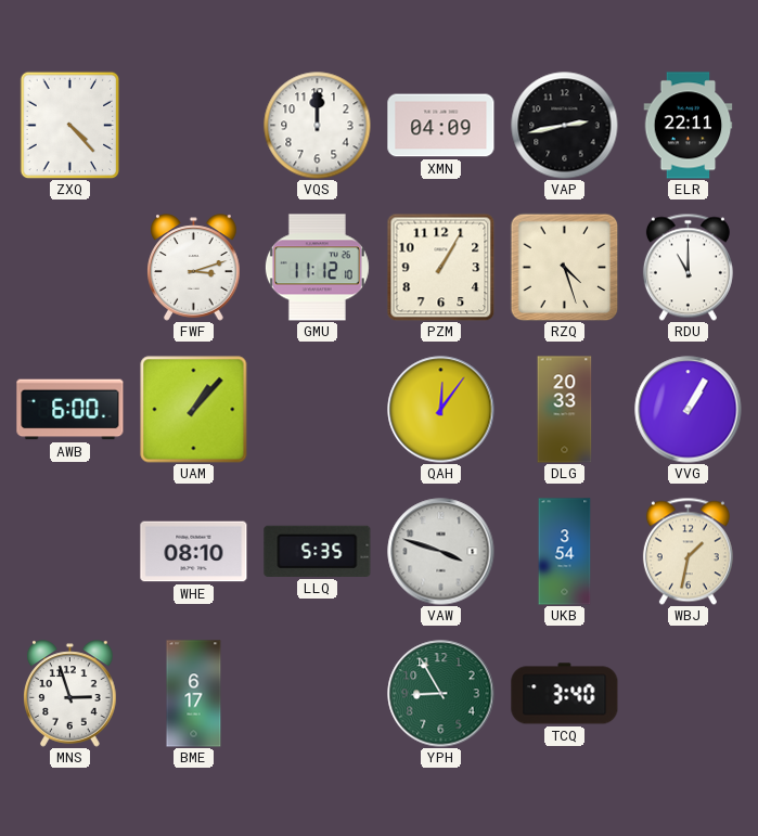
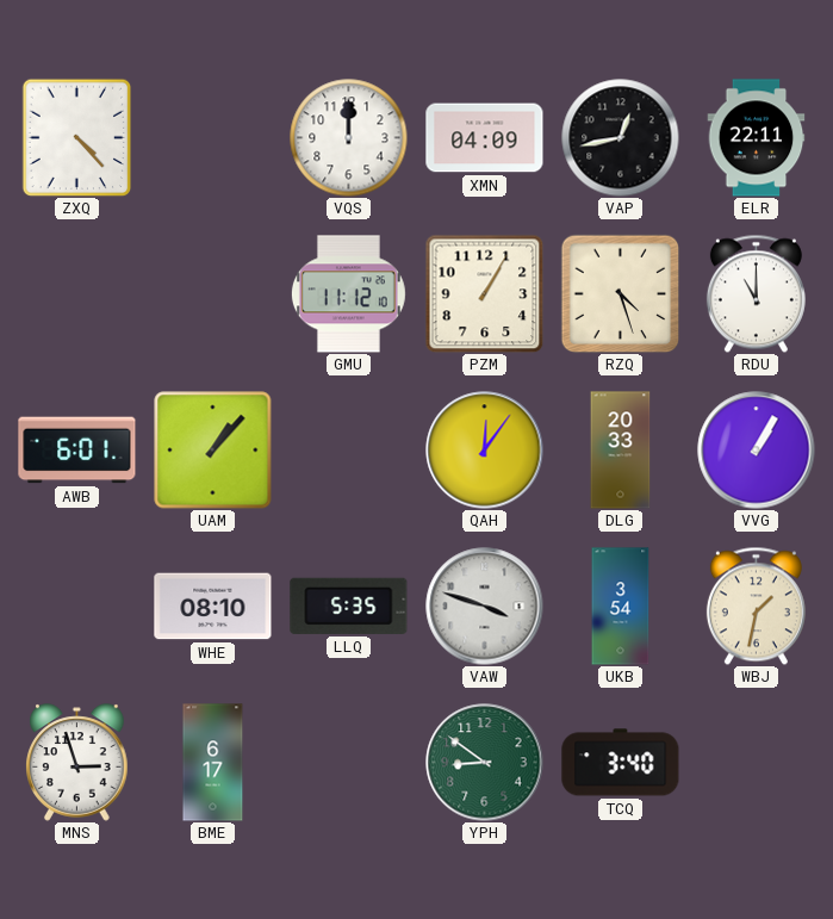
VAP: 2:43 -> 12:43 (621, 138)
FWF: 3:12 -> none (194, 268)
AWB: 6:00 -> 6:01 (77, 451)
YPH: 8:55 -> 8:51 (485, 763)
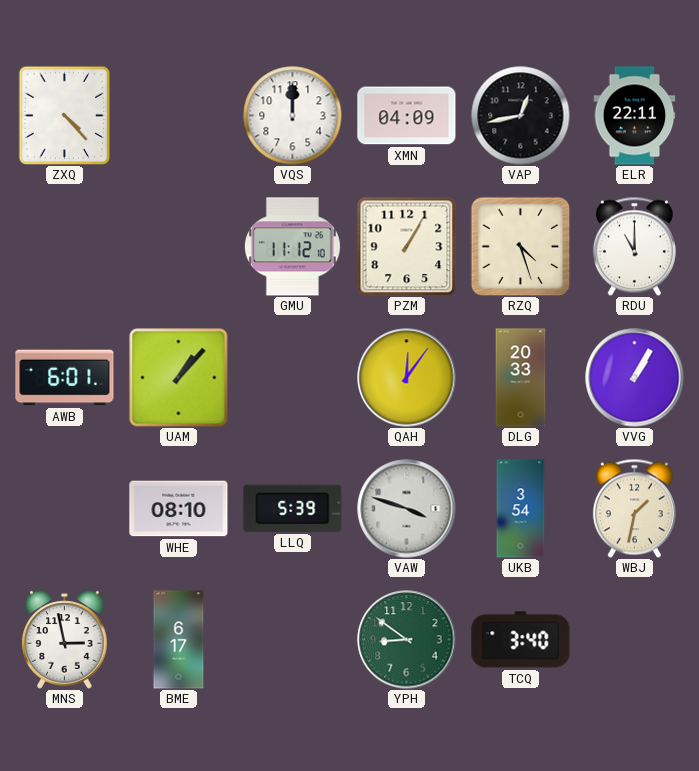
LLQ: 5:35 -> 5:39 (293, 508)
MNS: 2:57 -> 2:58 (65, 640)
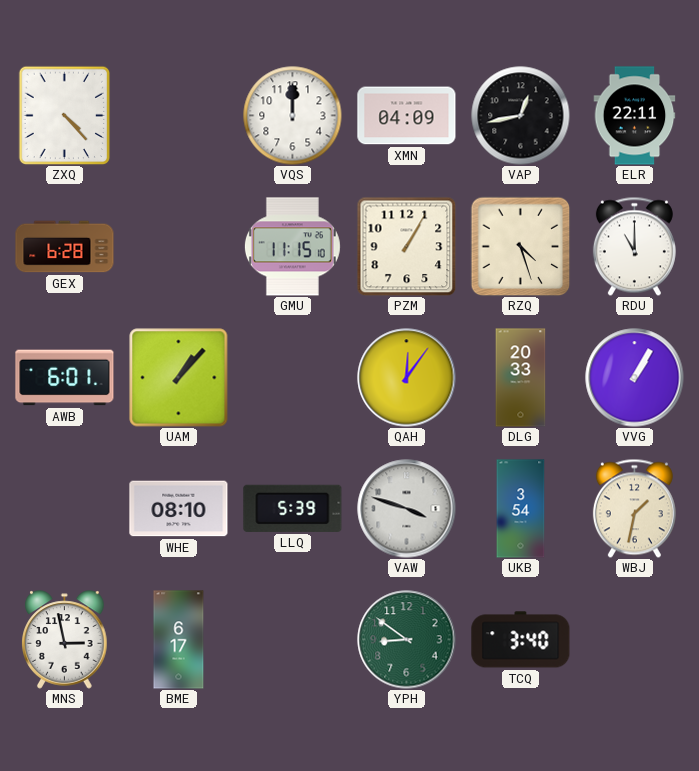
GEX: none -> 6:28 (65, 247)
GMU: 11:12 -> 11:15 (292, 247)
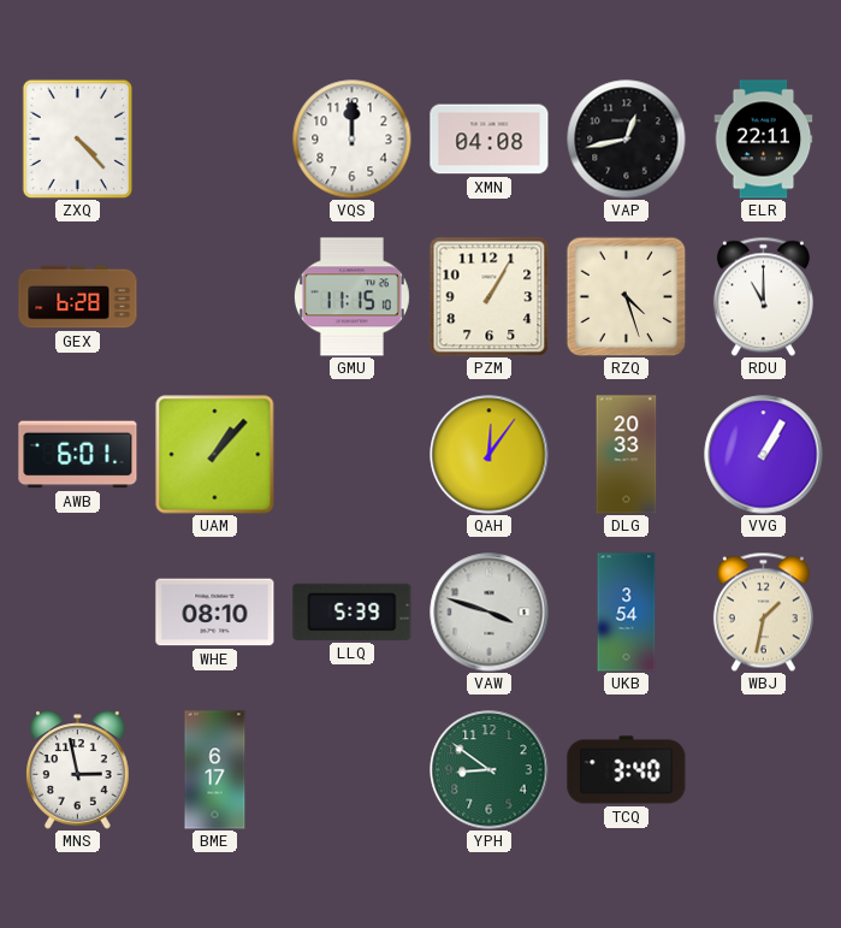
XMN: 04:09 -> 04:08 (490, 140)
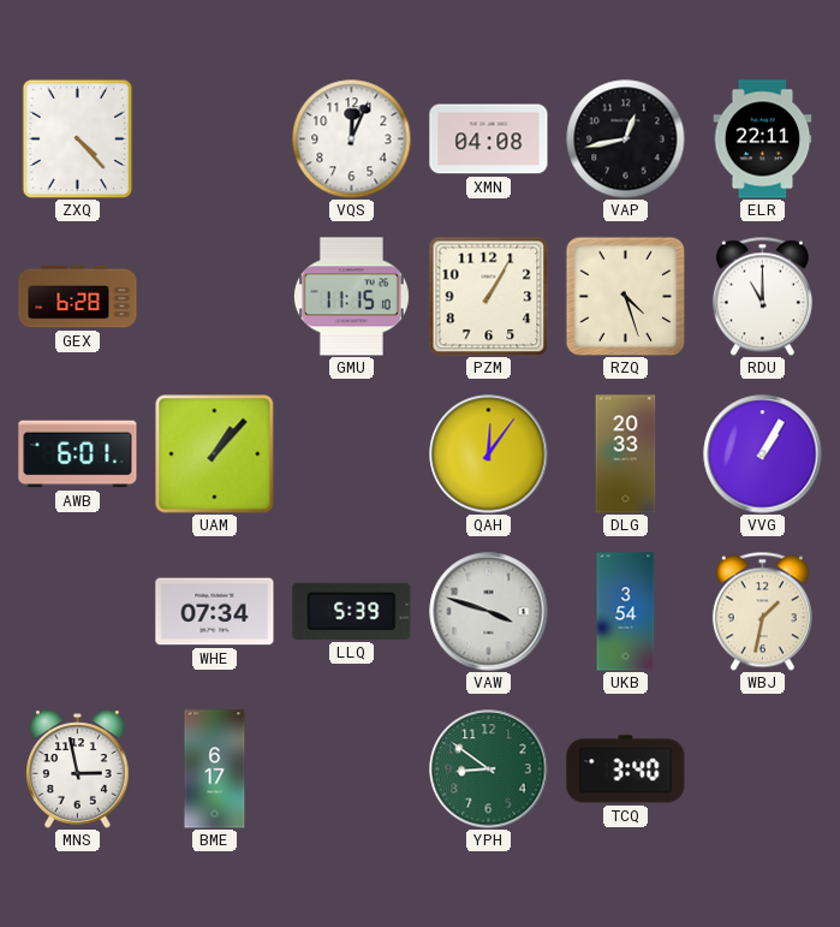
VQS: 12:00 -> 12:04 (352, 139)
WHE: 08:10 -> 07:34 (215, 612)
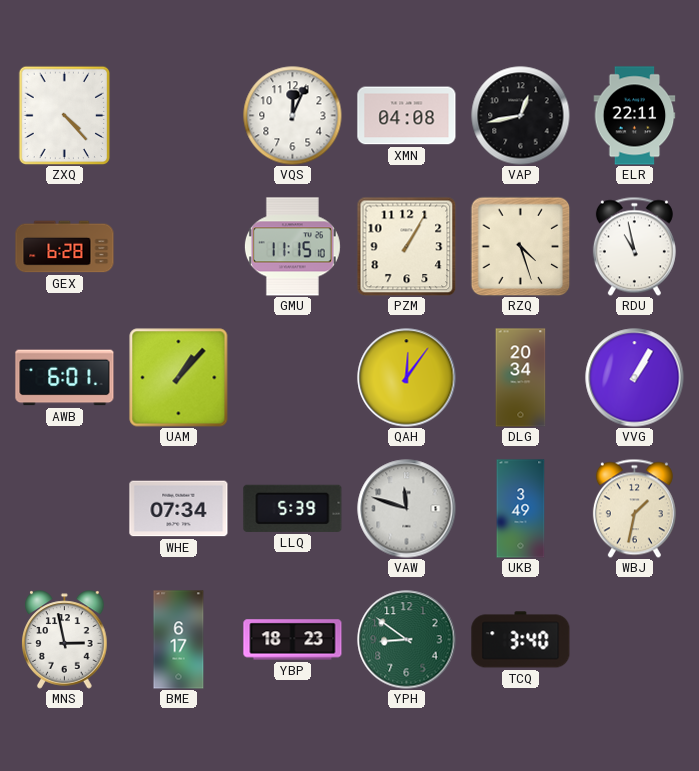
RDU: 11:00 -> 10:58 (634, 246)
DLG: 20:33 -> 20:34 (521, 378)
VAW: 3:48 -> 11:48 (407, 509)
UKB: 3:54 -> 3:49 (521, 509)
YBP: none -> 18:23 (293, 640)
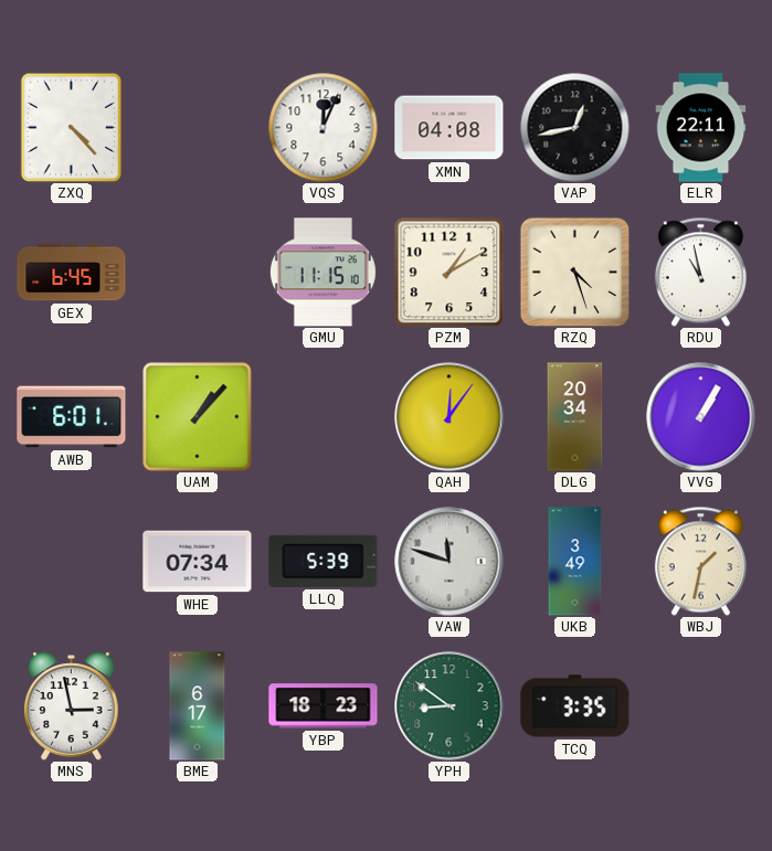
GEX: 6:28 -> 6:45 (72, 273)
PZM: 1:05 -> 1:10 (448, 272)
TCQ: 3:40 -> 3:35 (575, 706)
